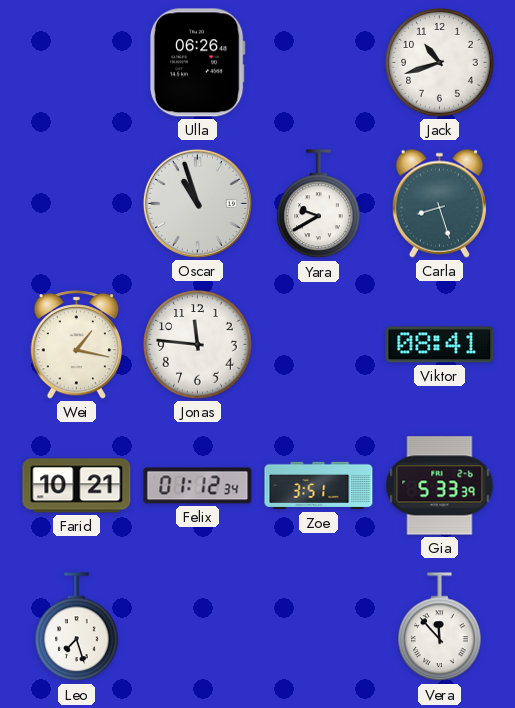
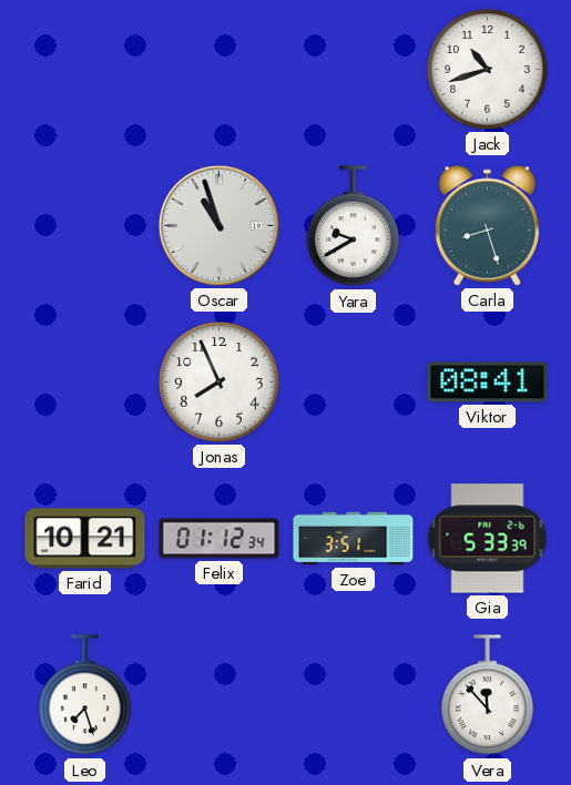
Ulla: 06:26 -> none (197, 63)
Wei: 1:17 -> none (77, 345)
Jonas: 11:46 -> 7:56 (220, 383)
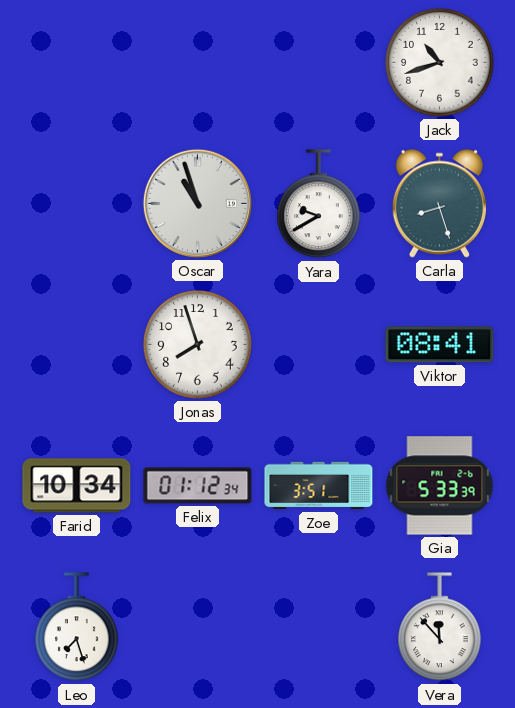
Jonas: 7:56 -> 7:57 (198, 345)
Farid: 10:21 -> 10:34 (77, 486)
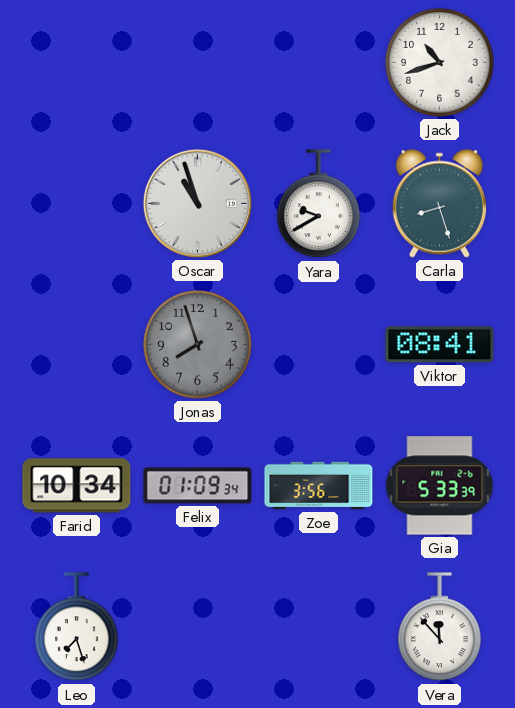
Jonas dial: white -> grey (198, 345)
Felix: 01:12 -> 01:09 (198, 486)
Zoe: 3:51 -> 3:56 (319, 486)
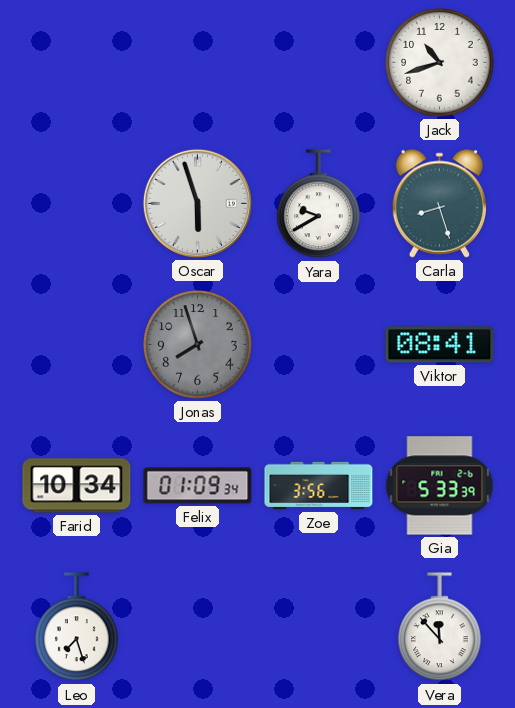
Oscar: 10:57 -> 5:57 (197, 203)
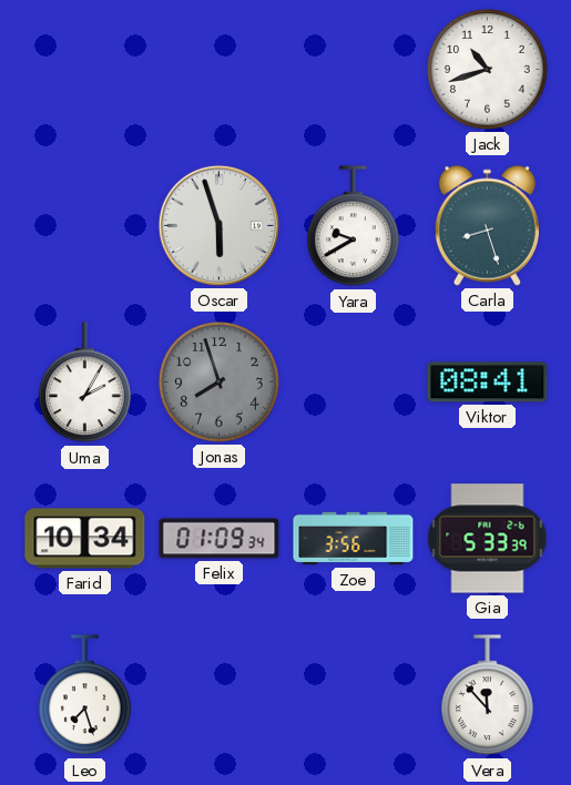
Uma: none -> 2:05 (85, 383)
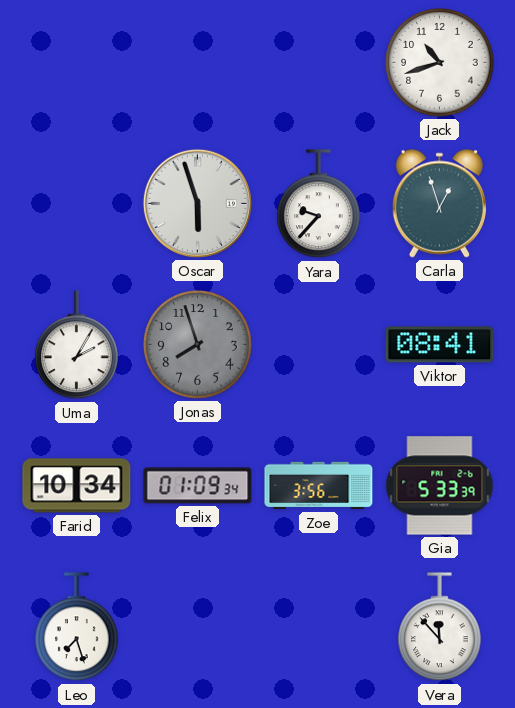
Yara: 9:40 -> 9:37 (319, 204)
Carla: 8:27 -> 12:57 (439, 203)
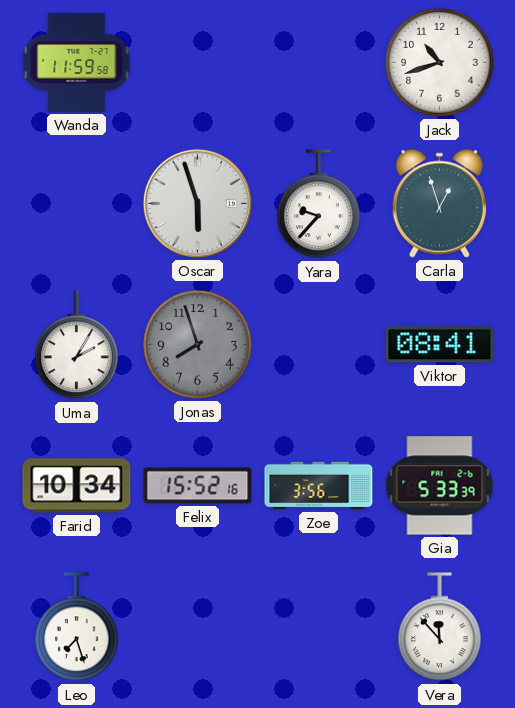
Wanda: none -> 11:59 (77, 62)
Felix: 01:09 -> 15:52 (198, 486)
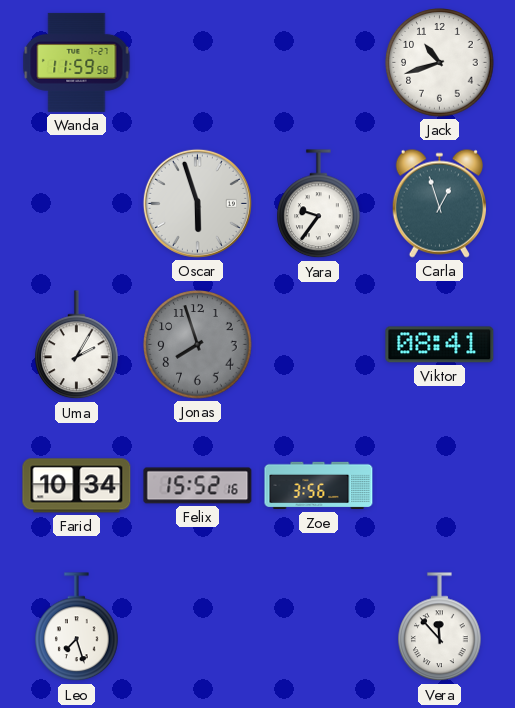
Yara: 9:37 -> 9:36 (319, 204)
Gia: 5:33 -> none (440, 486)
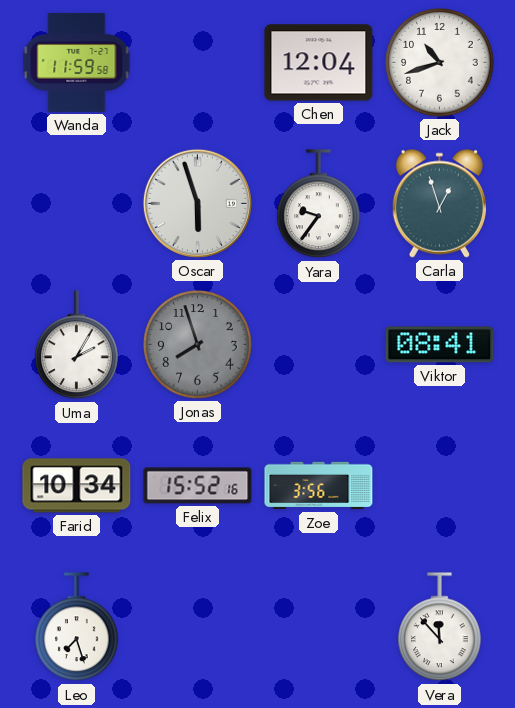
Chen: none -> 12:04 (319, 63)
